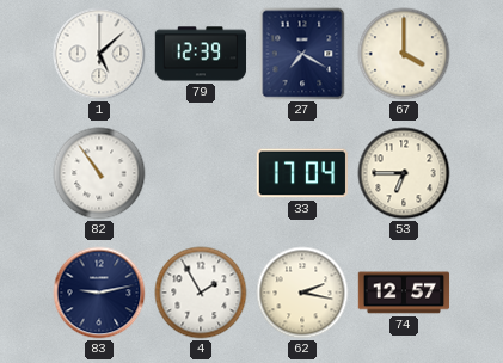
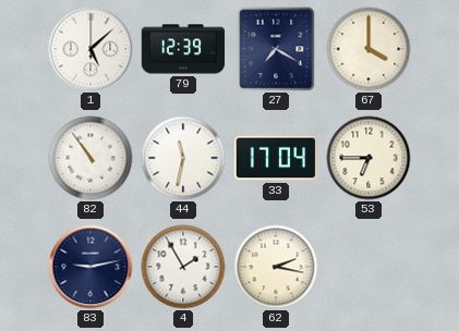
44: none -> 11:32 (183, 158)
74: 12:57 -> none (404, 293)
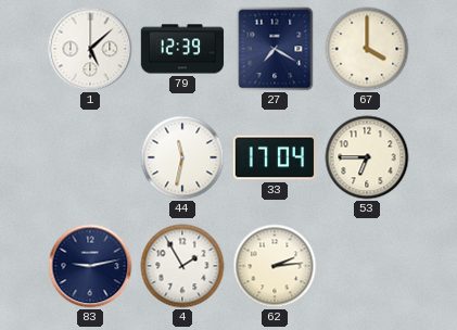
82: 10:54 -> none (90, 158)
62: 2:17 -> 2:14 (275, 266)
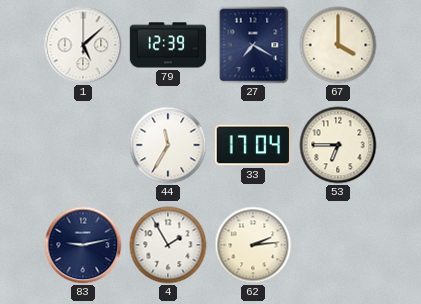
44: 11:32 -> 11:35 (168, 145)
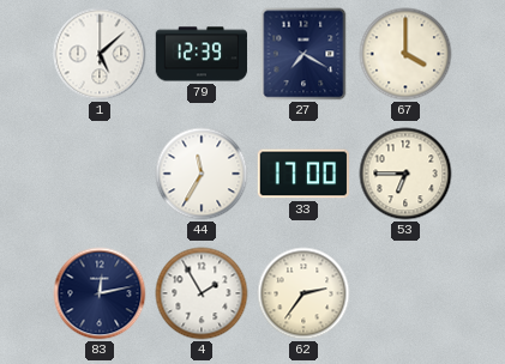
33: 17:04 -> 17:00 (303, 174)
83: 9:13 -> 12:13 (100, 293)
62: 2:14 -> 2:36 (303, 293)
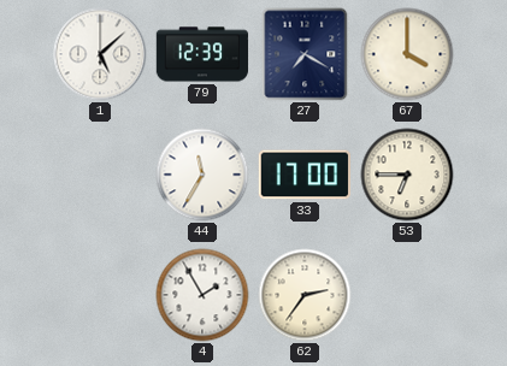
83: 12:13 -> none (100, 293)
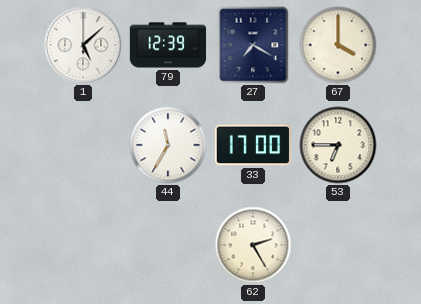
4: 1:55 -> none (202, 295)
62: 2:36 -> 2:25 (253, 245)
